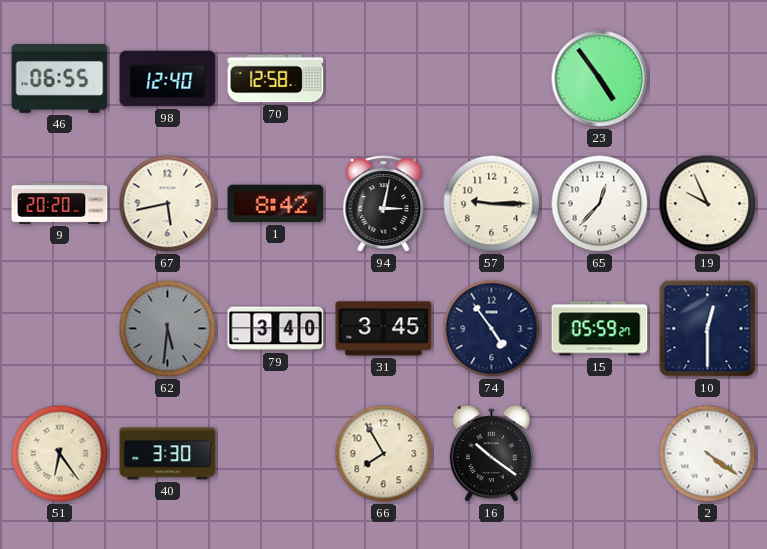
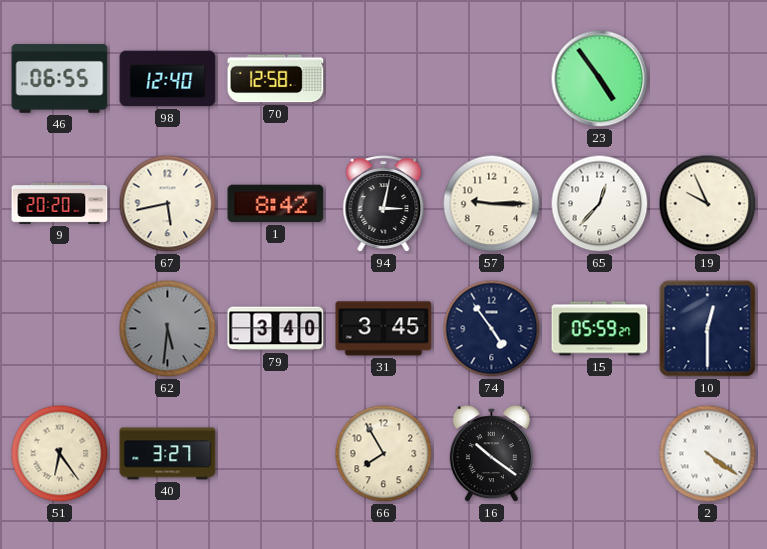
40: 3:30 -> 3:27 (168, 454)
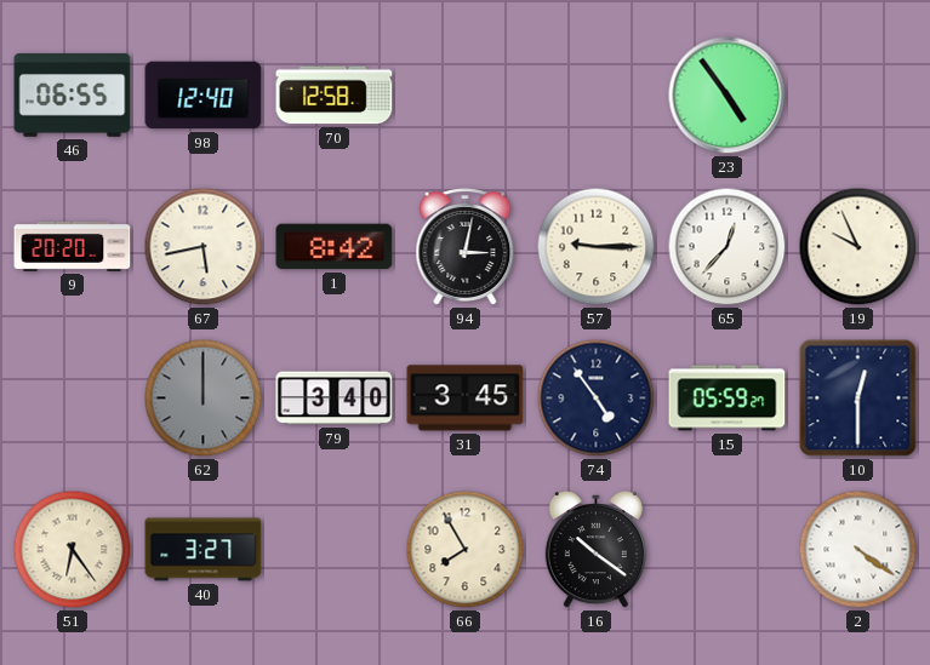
62: 5:31 -> 12:00 (204, 399)
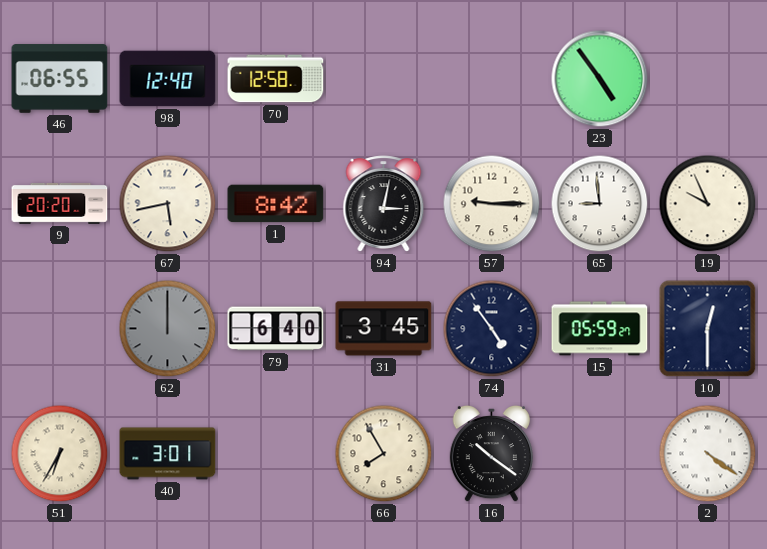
65: 12:37 -> 8:59 (600, 204)
79: 3:40 -> 6:40 (276, 329)
51: 6:24 -> 6:35 (60, 454)
40: 3:27 -> 3:01 (168, 454)
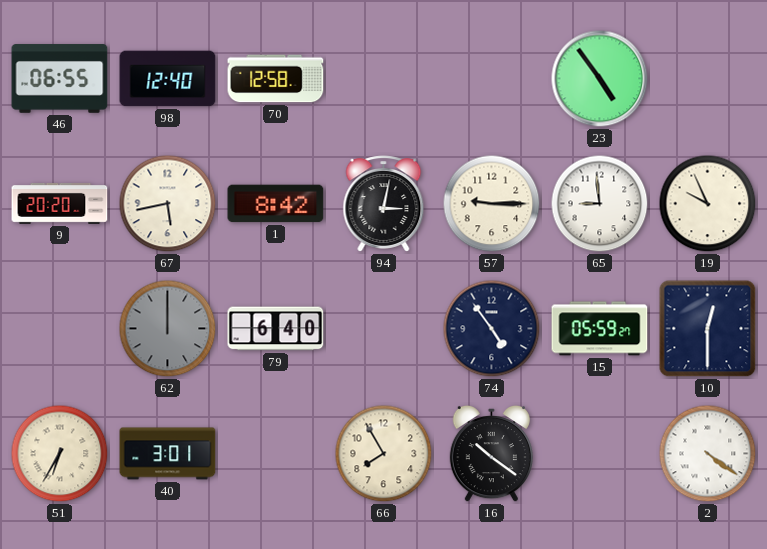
31: 3:45 -> none (384, 329)
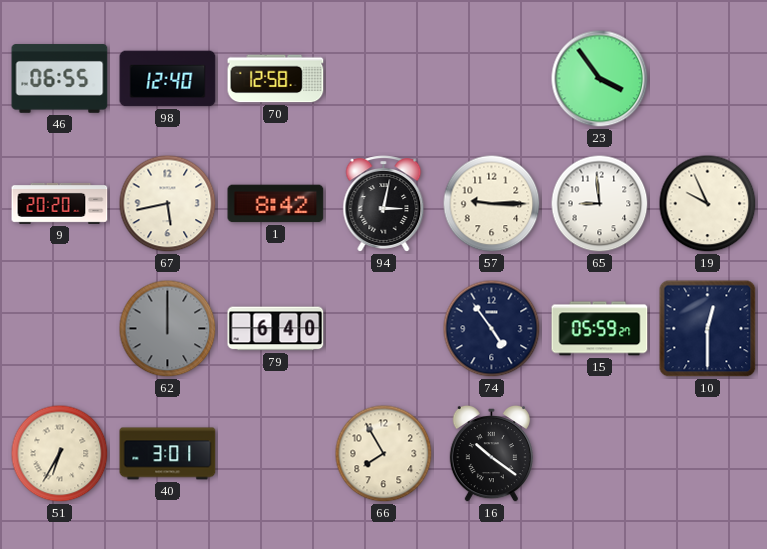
23: 4:54 -> 3:54 (600, 79)
2: 4:21 -> none (708, 454)
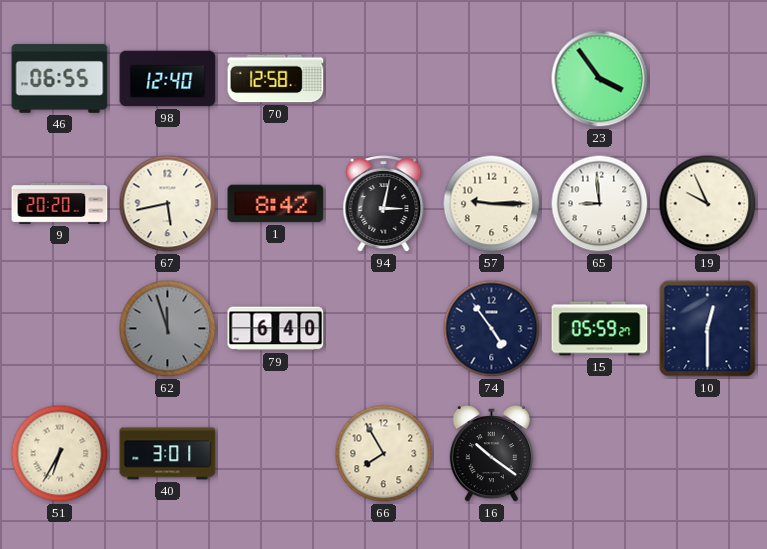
62: 12:00 -> 11:57 (168, 329)
